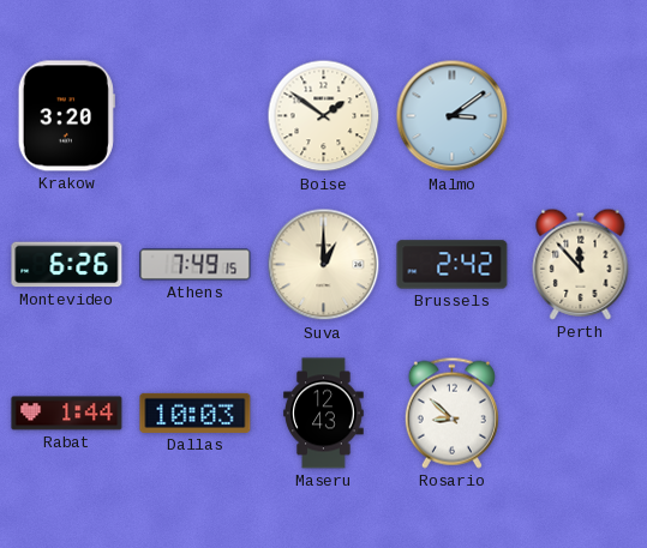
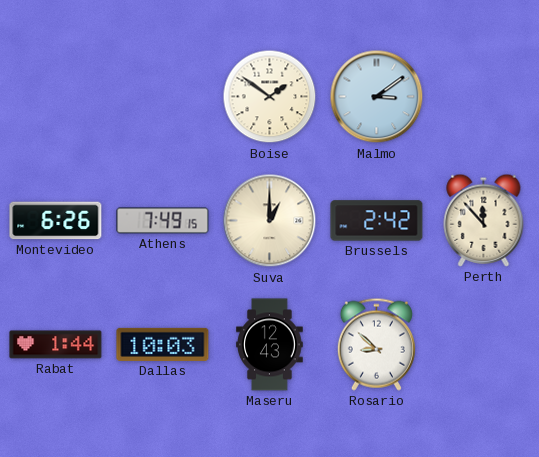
Krakow: 3:20 -> none (66, 116)
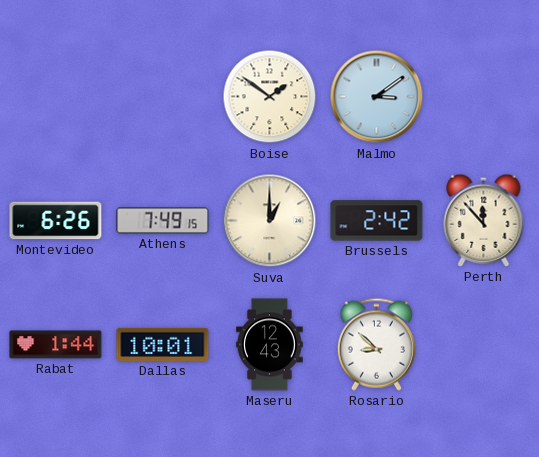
Dallas: 10:03 -> 10:01 (163, 344)
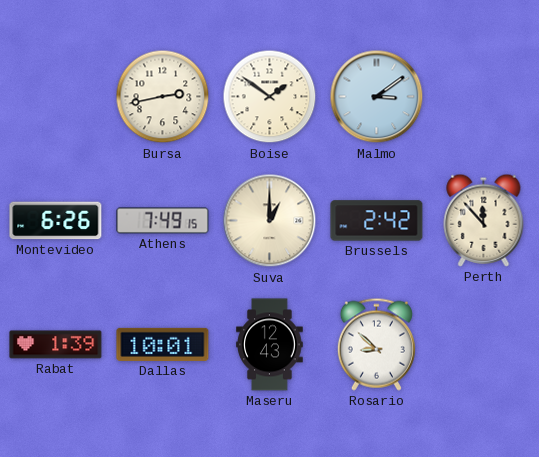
Bursa: none -> 2:43 (163, 97)
Rabat: 1:44 -> 1:39 (56, 345)
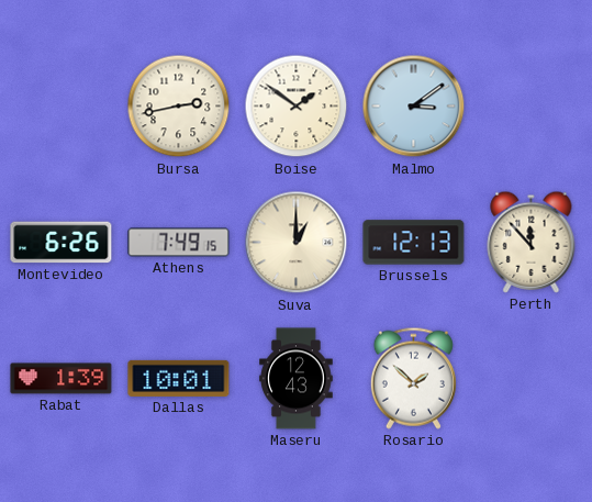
Brussels: 2:42 -> 12:13 (414, 243)
Rosario: 8:52 -> 1:52 (413, 378)
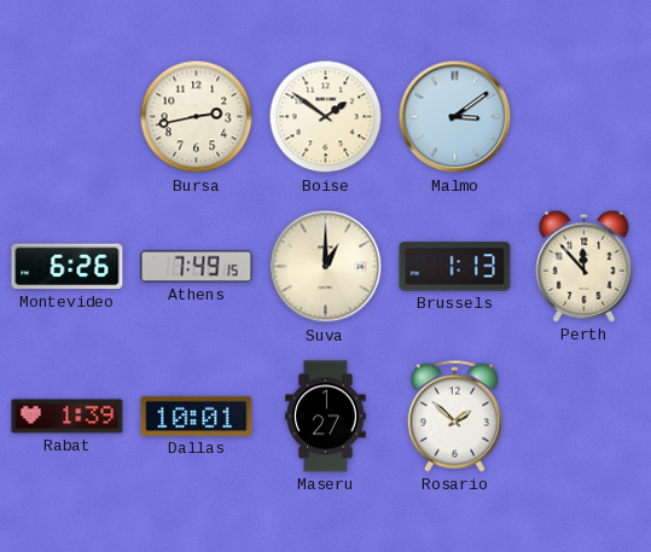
Brussels: 12:13 -> 1:13 (455, 267)
Maseru: 12:43 -> 1:27 (326, 417)
